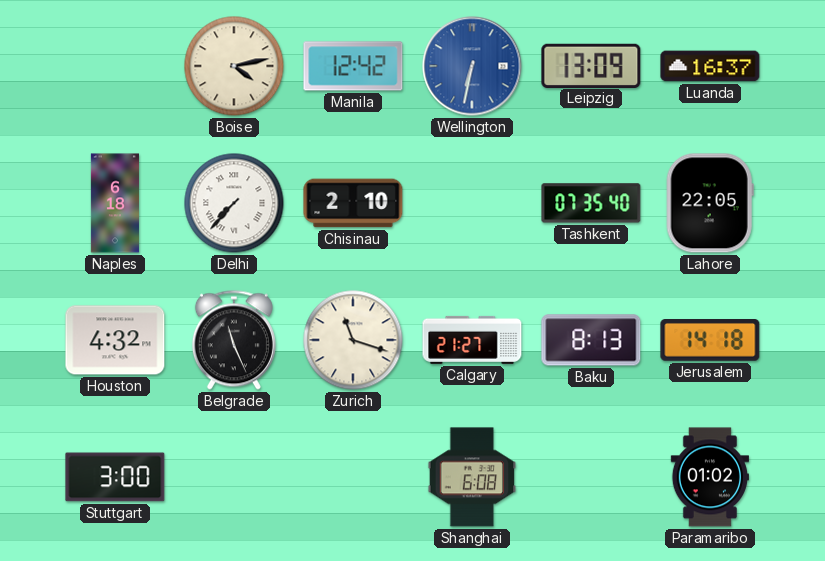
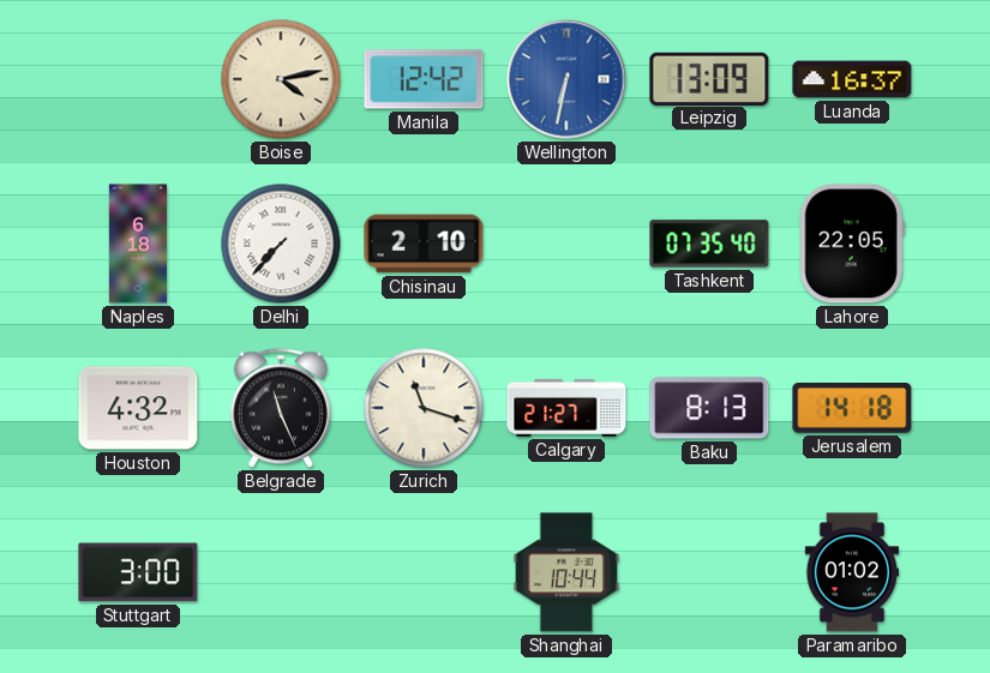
Shanghai: 6:08 -> 10:44 (566, 572)
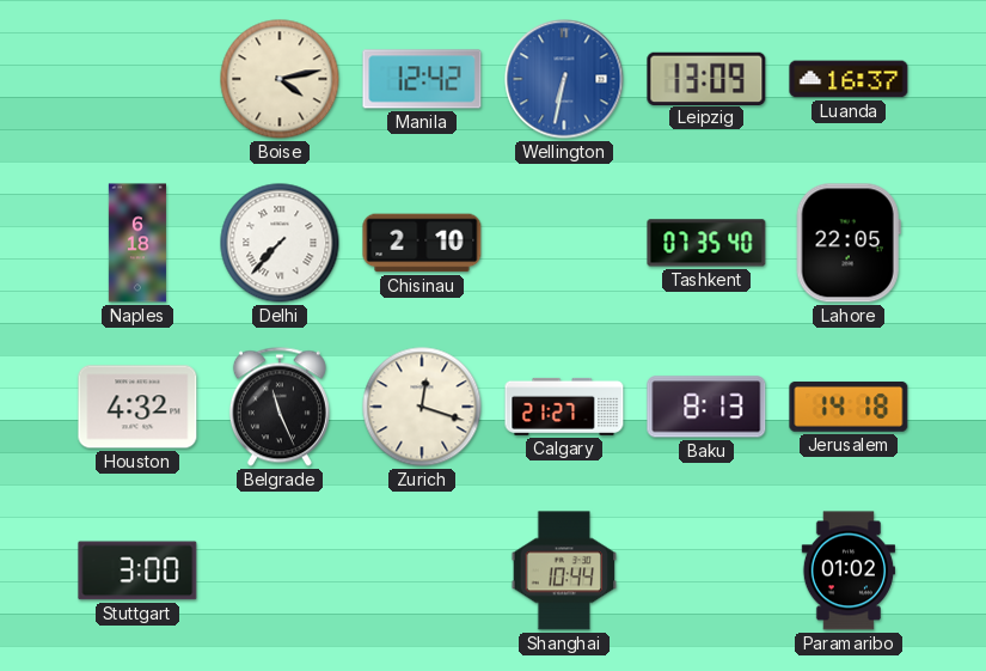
Zurich: 11:18 -> 12:18 (422, 407)
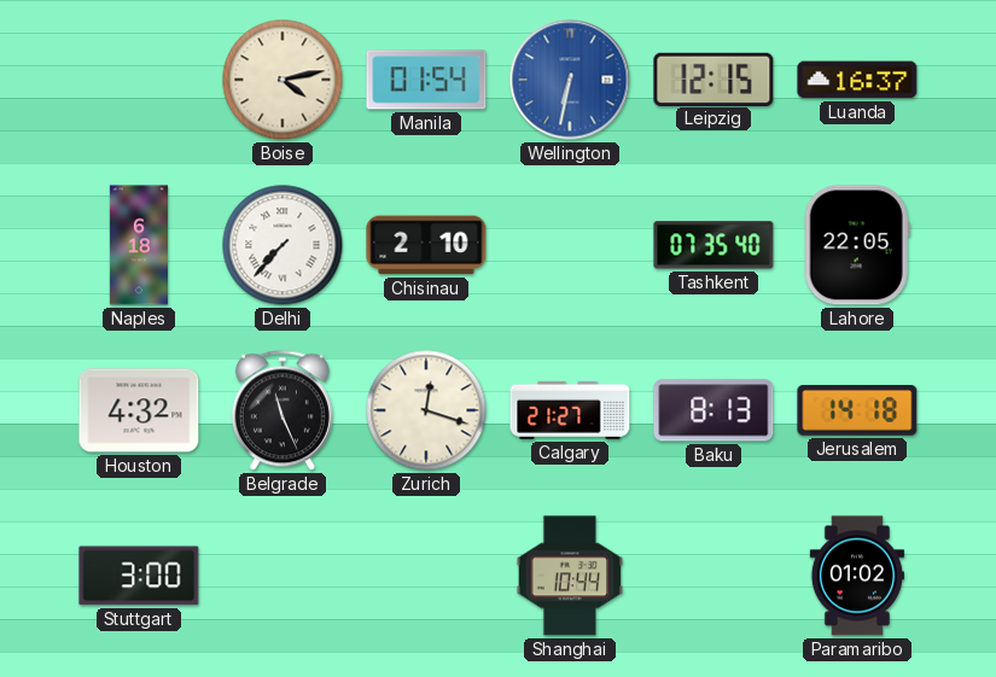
Manila: 12:42 -> 01:54 (426, 80)
Leipzig: 13:09 -> 12:15 (713, 78)
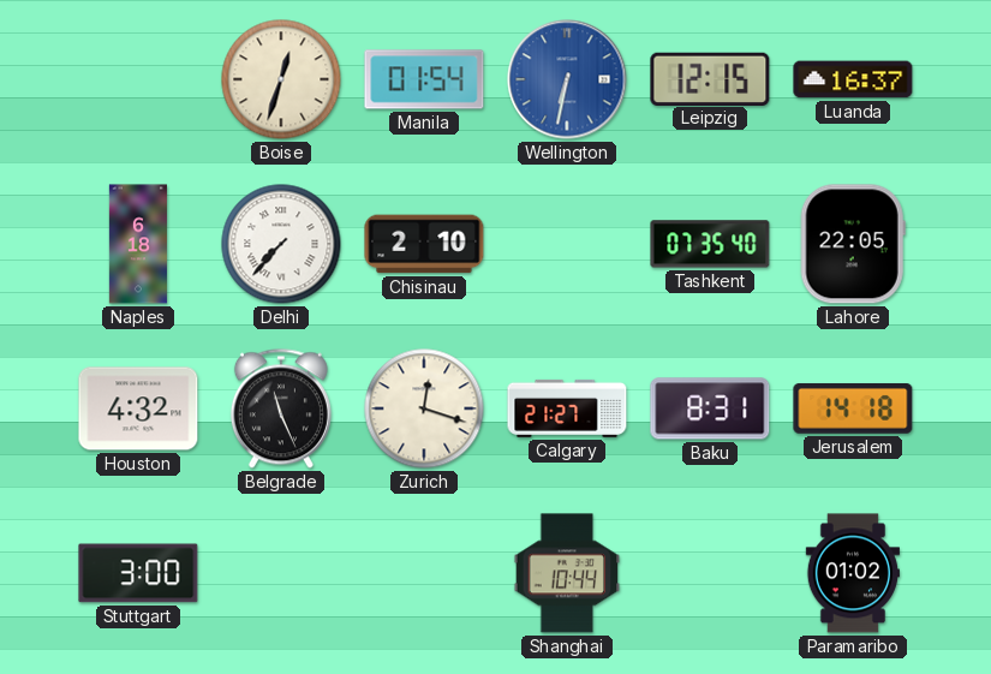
Boise: 4:13 -> 12:33 (281, 79)
Baku: 8:13 -> 8:31 (710, 408)
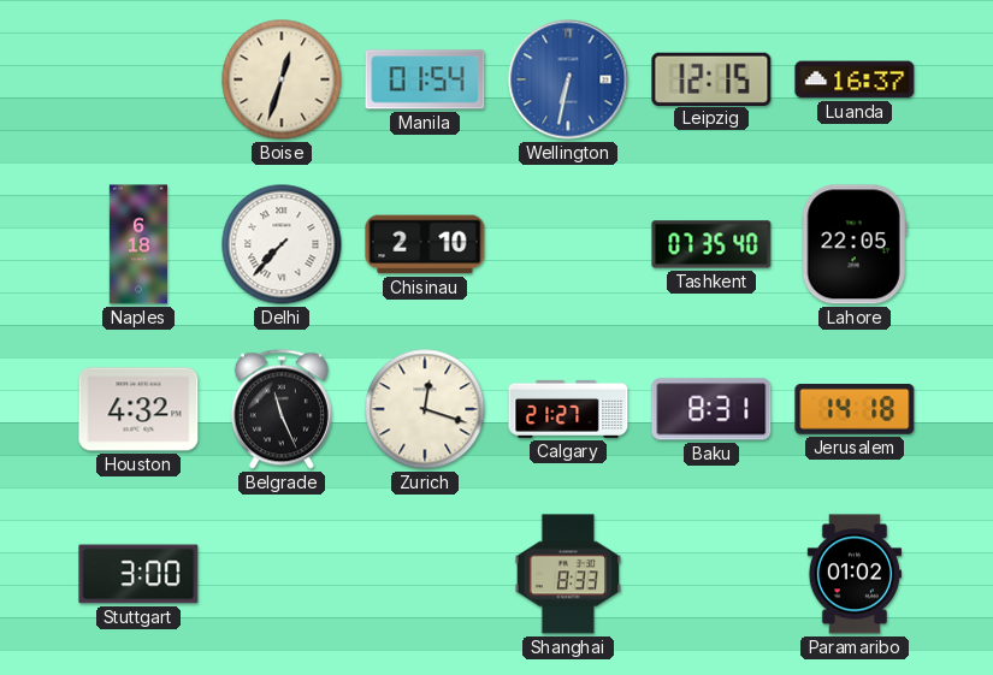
Shanghai: 10:44 -> 8:33 (568, 574)
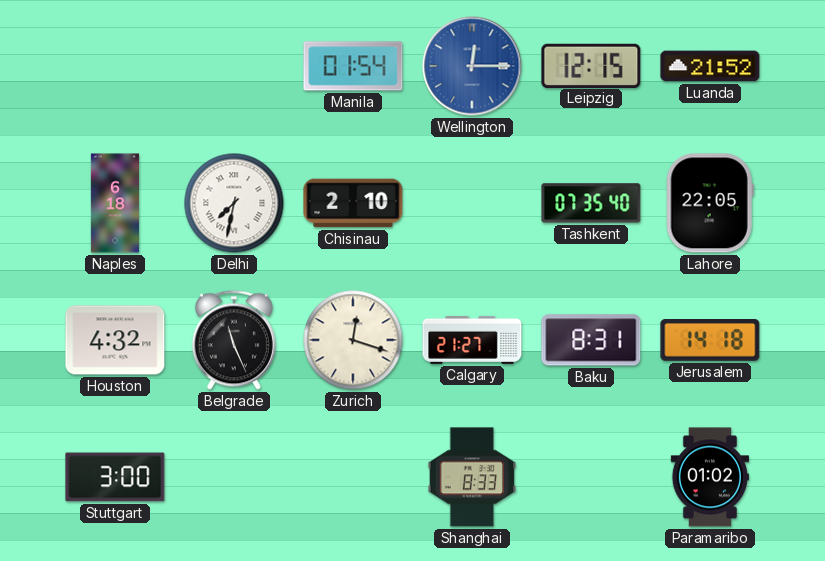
Boise: 12:33 -> none (282, 79)
Wellington: 6:32 -> 12:15 (472, 66)
Luanda: 16:37 -> 21:52 (710, 66)
Delhi: 7:37 -> 7:32 (234, 203)
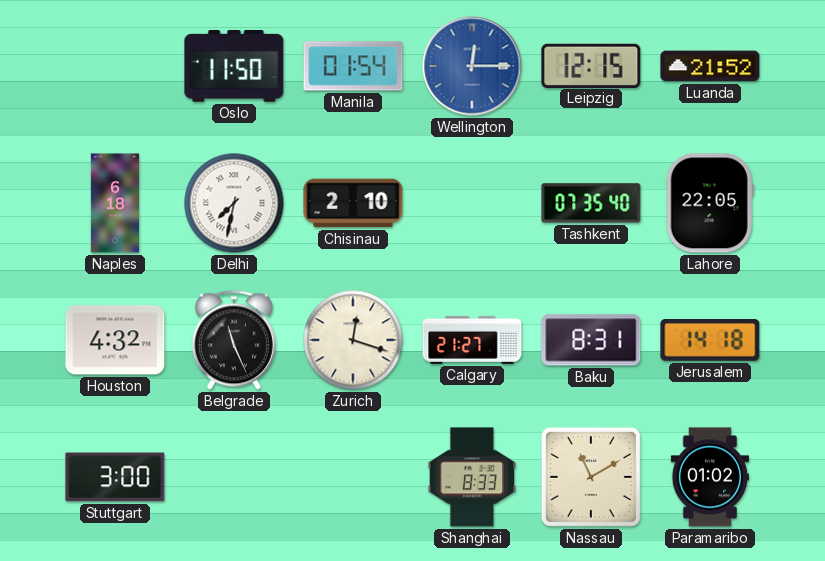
Oslo: none -> 11:50 (234, 67)
Nassau: none -> 11:10 (591, 477)
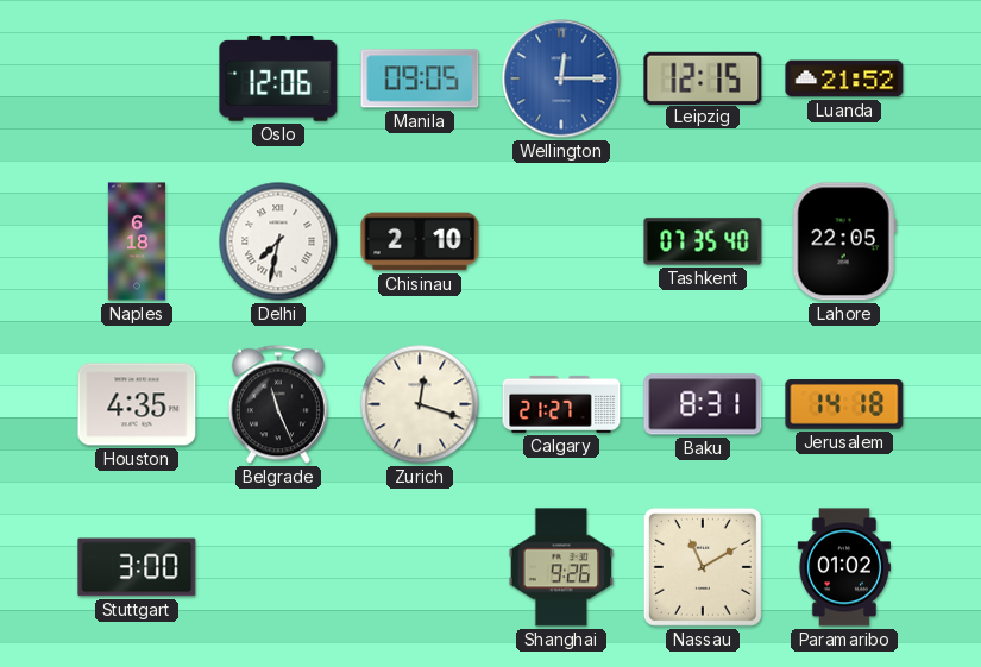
Oslo: 11:50 -> 12:06 (278, 80)
Manila: 01:54 -> 09:05 (420, 78)
Houston: 4:32 -> 4:35 (137, 404)
Shanghai: 8:33 -> 9:26 (561, 567)
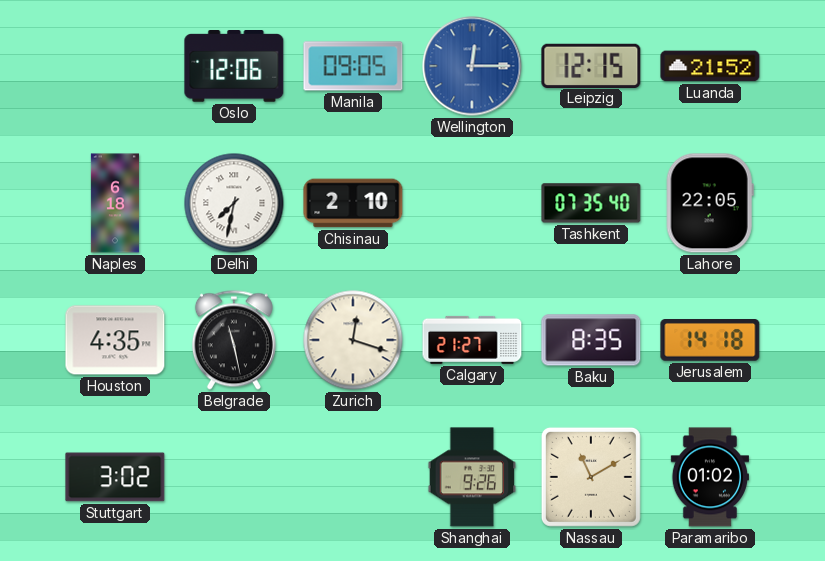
Belgrade: 11:26 -> 11:28 (234, 340)
Baku: 8:31 -> 8:35 (591, 340)
Stuttgart: 3:00 -> 3:02 (115, 477)
